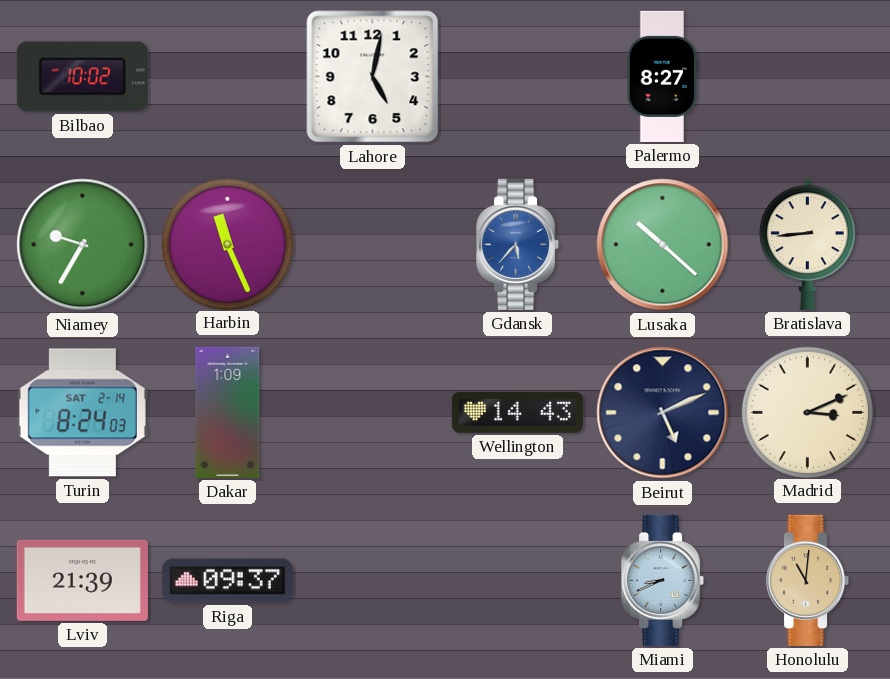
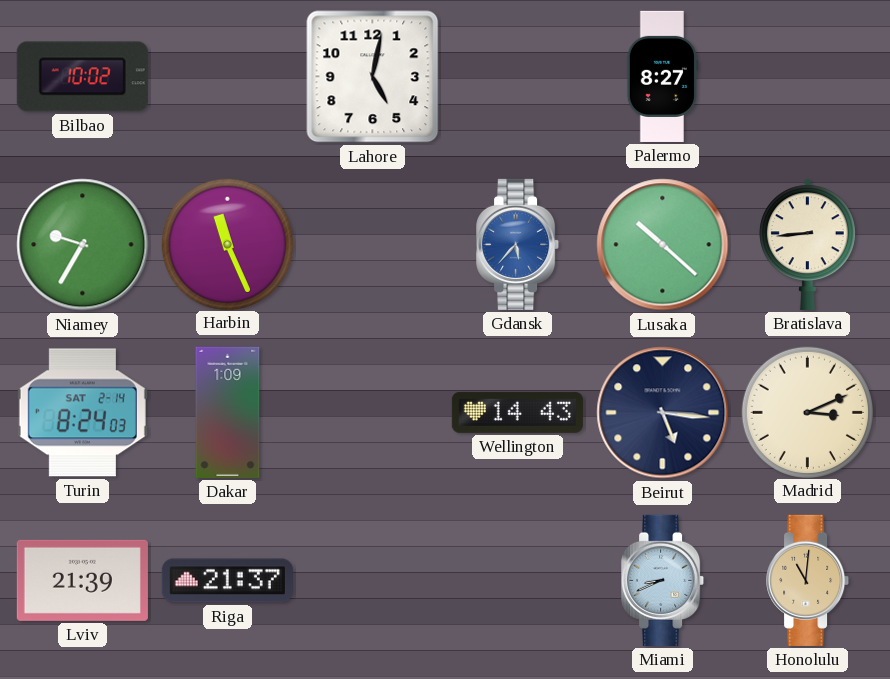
Beirut: 5:11 -> 5:16 (663, 413)
Riga: 09:37 -> 21:37 (227, 581)
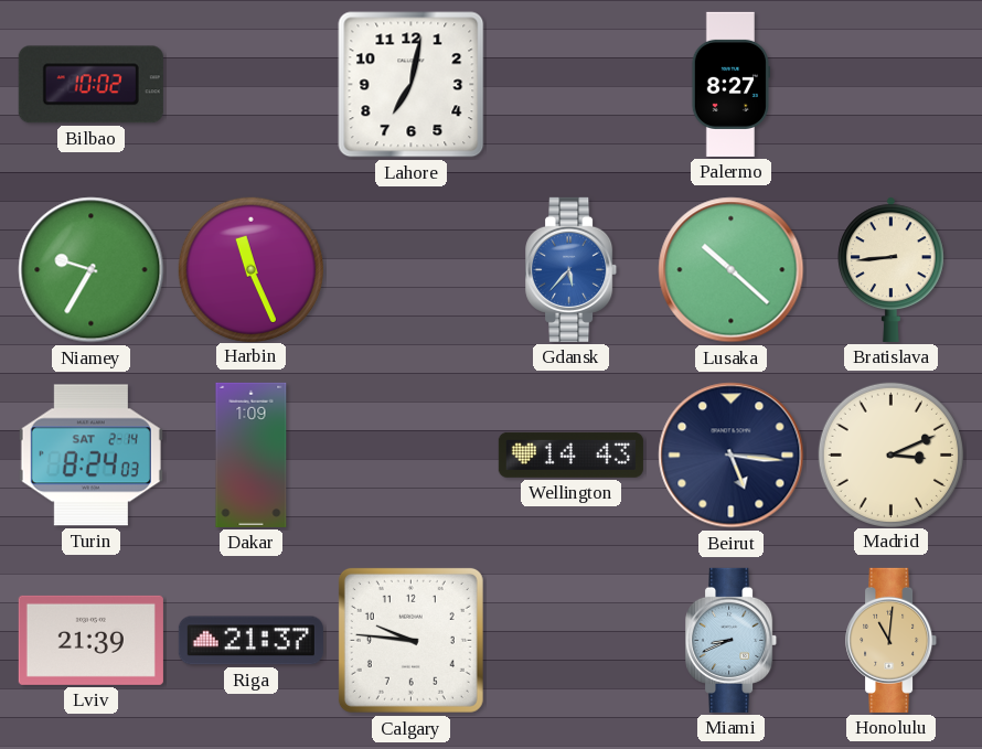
Lahore: 5:02 -> 7:02 (412, 85)
Calgary: none -> 9:46 (410, 640)
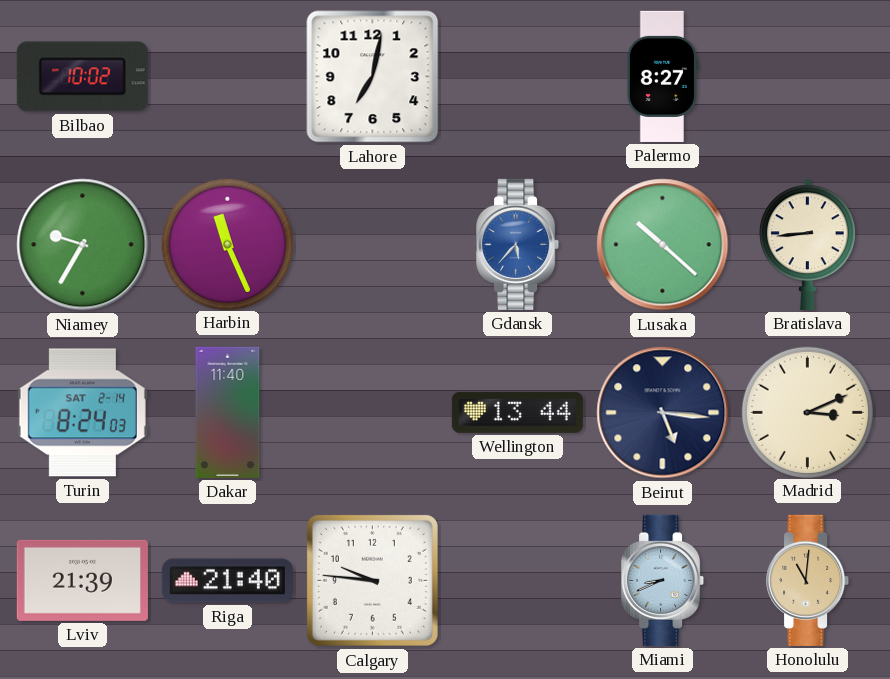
Dakar: 1:09 -> 11:40 (228, 412)
Wellington: 14:43 -> 13:44 (517, 412)
Riga: 21:37 -> 21:40 (227, 581)
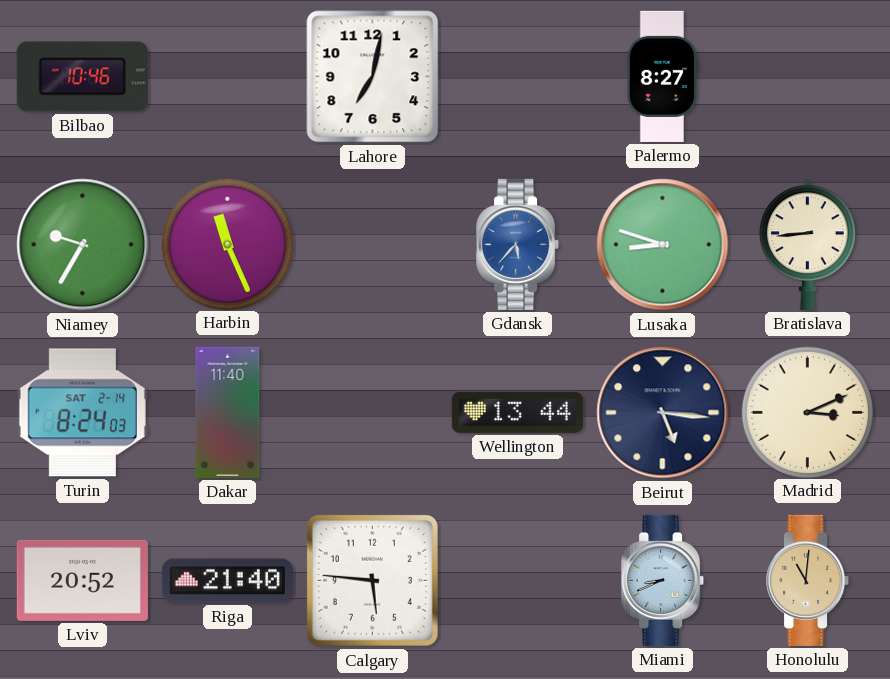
Bilbao: 10:02 -> 10:46 (82, 77)
Lusaka: 10:22 -> 8:48 (663, 245)
Lviv: 21:39 -> 20:52 (82, 580)
Calgary: 9:46 -> 5:46 (372, 580)
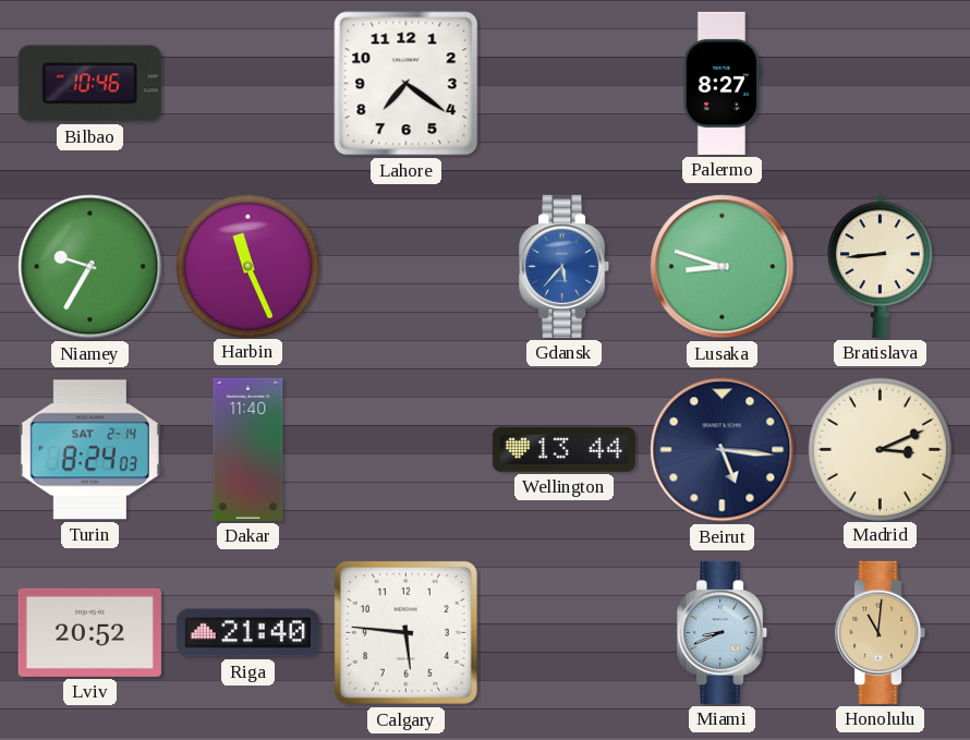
Lahore: 7:02 -> 7:21 (407, 84)
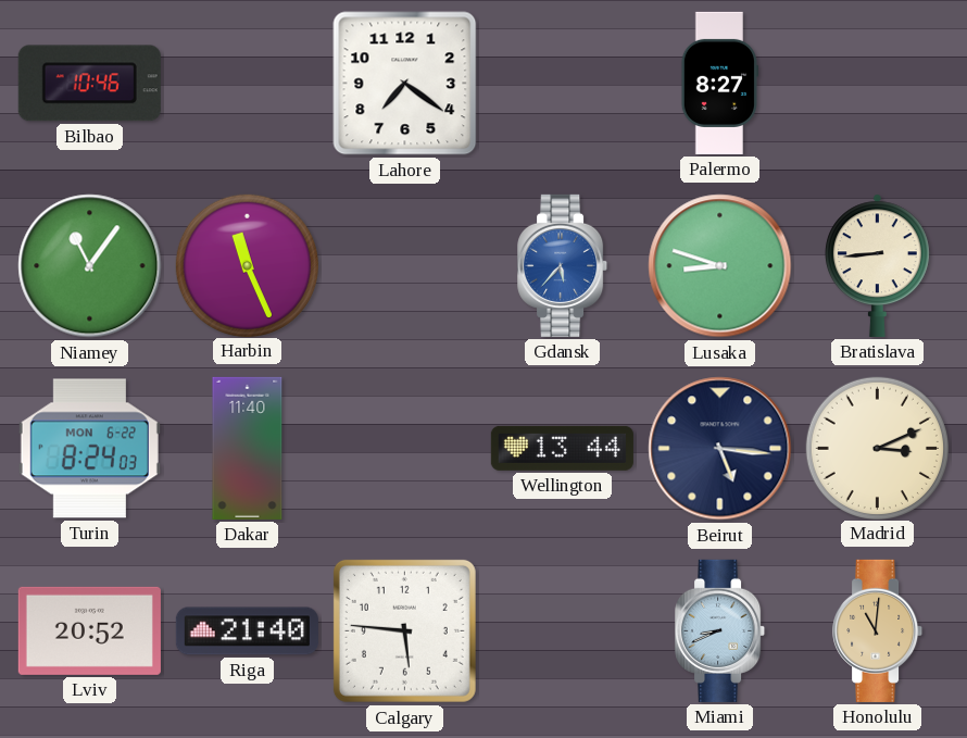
Niamey: 9:35 -> 11:06 (90, 266)
Turin date: SAT 2-14 -> MON 6-22 (89, 449)
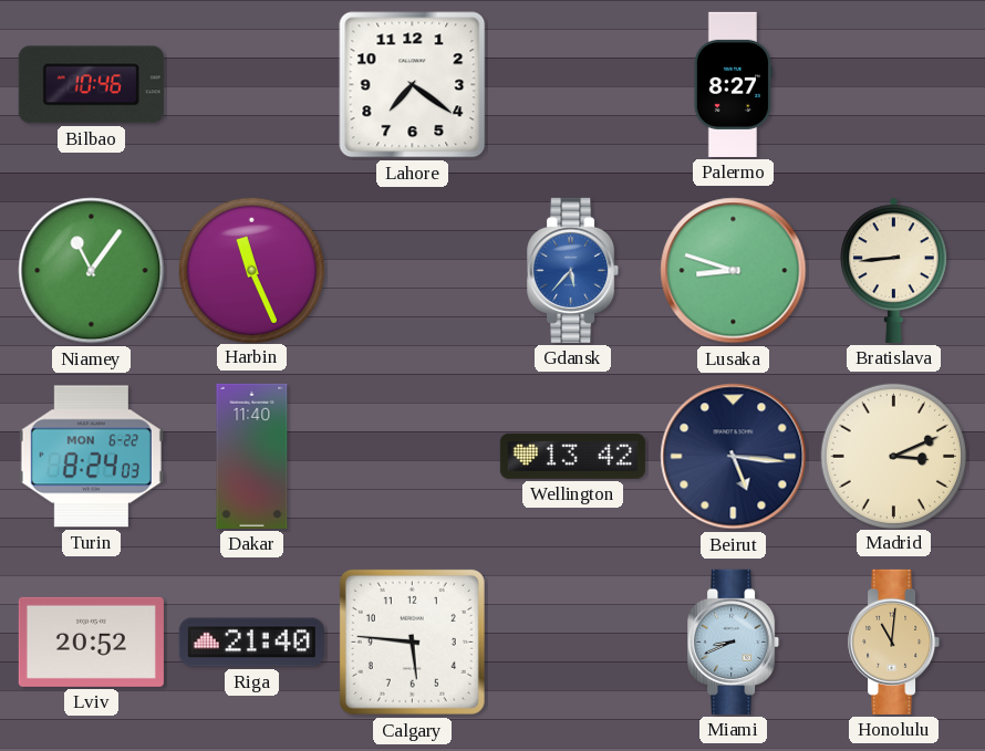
Wellington: 13:44 -> 13:42 (572, 456)
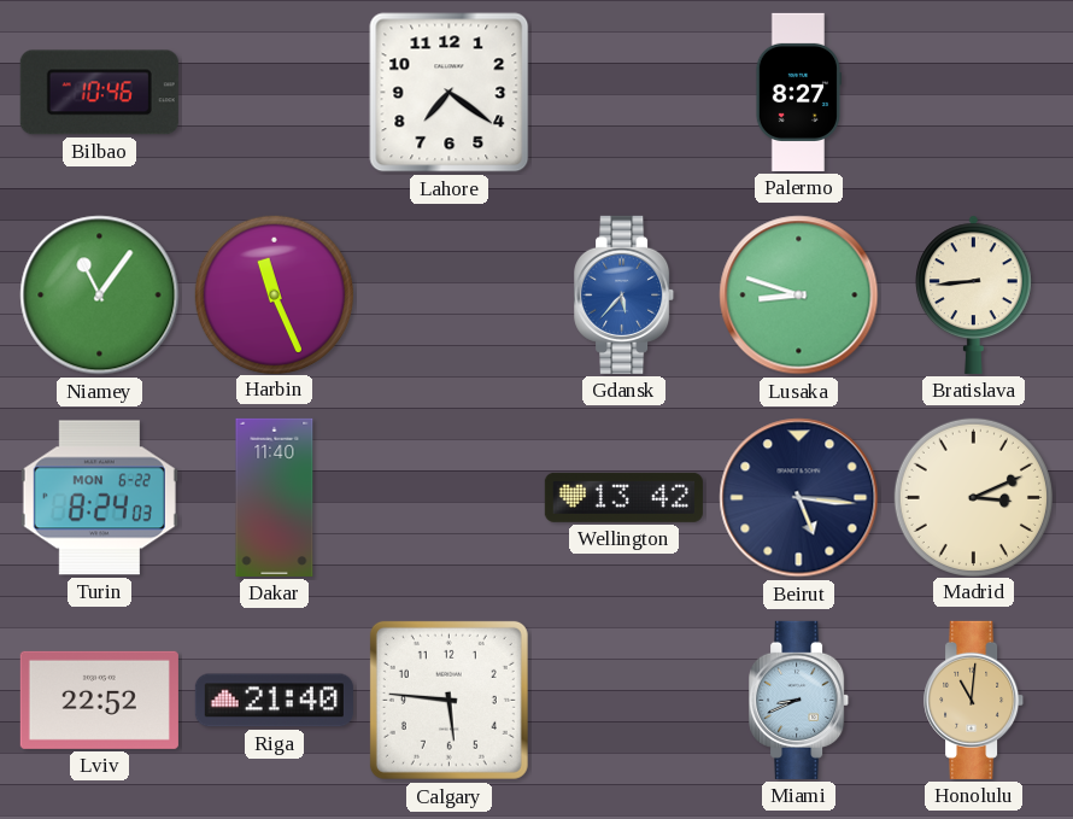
Lviv: 20:52 -> 22:52 (99, 700)
